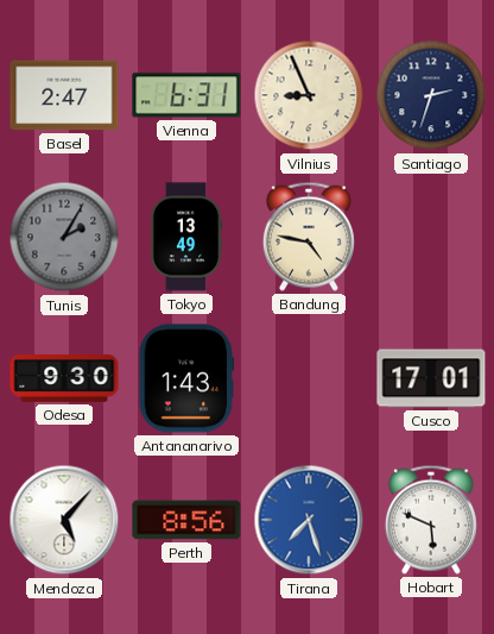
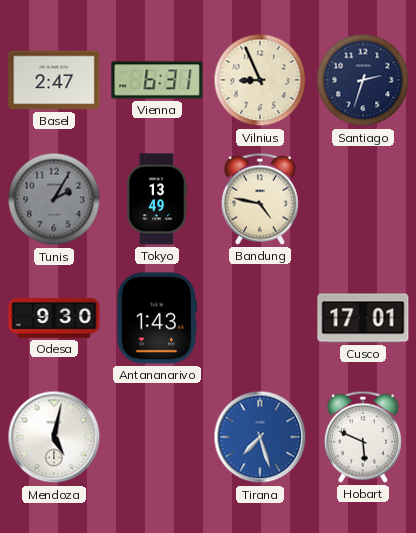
Mendoza: 5:07 -> 5:02 (54, 437)
Perth: 8:56 -> none (186, 520)
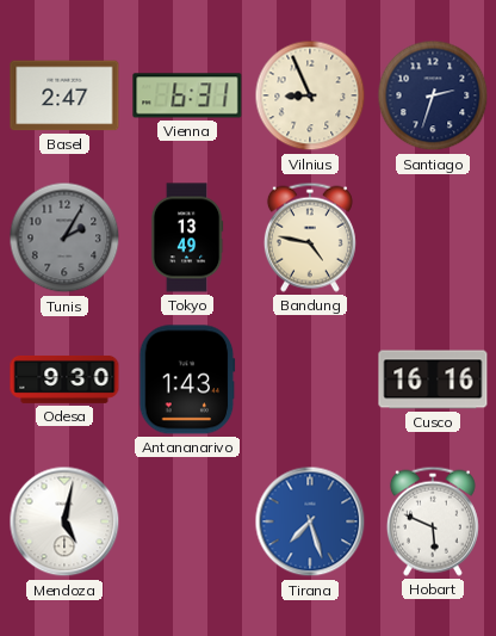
Cusco: 17:01 -> 16:16 (433, 379)
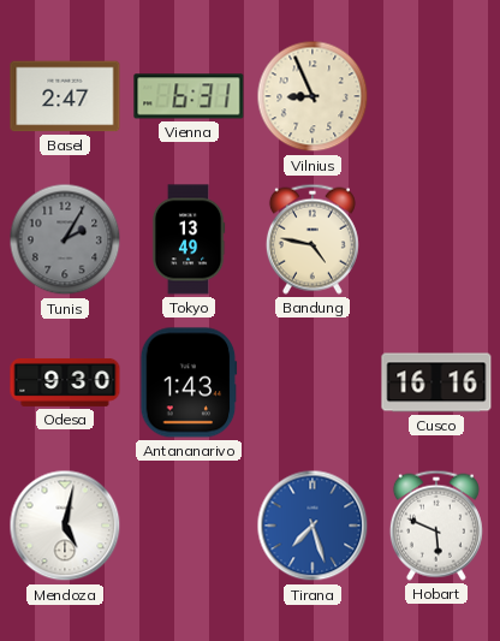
Santiago: 2:33 -> none (433, 95)
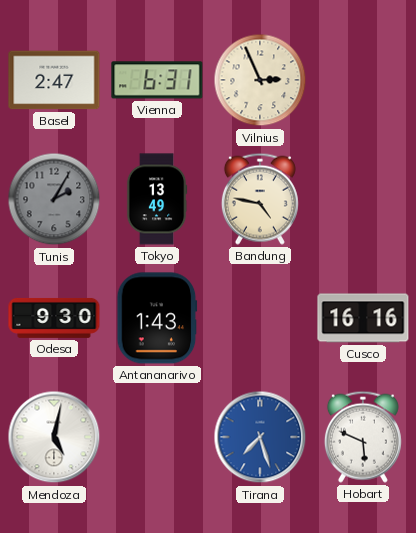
Vilnius: 8:56 -> 2:56 (260, 80)
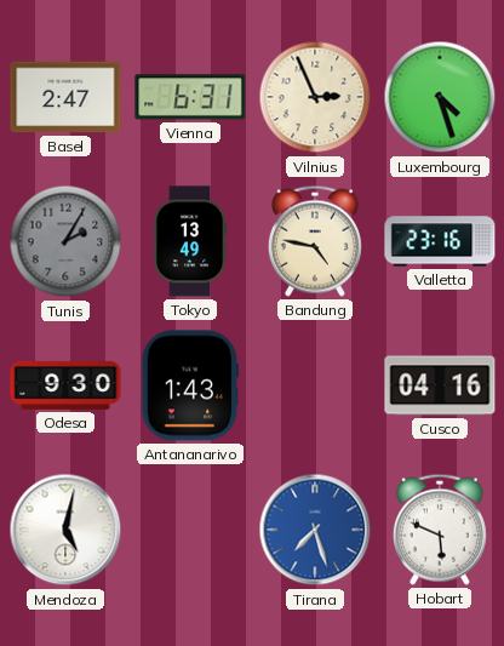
Luxembourg: none -> 4:27 (440, 97)
Valletta: none -> 23:16 (440, 241)
Cusco: 16:16 -> 04:16 (440, 385)
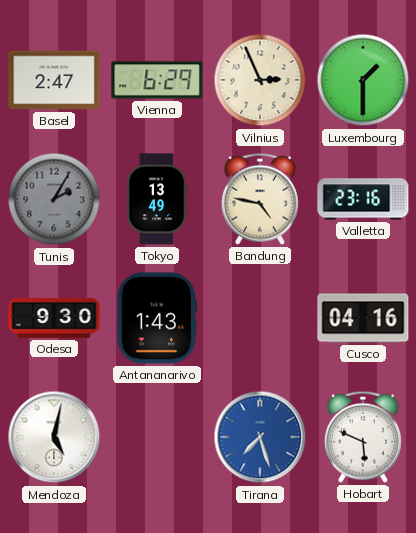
Vienna: 6:31 -> 6:29 (157, 80)
Luxembourg: 4:27 -> 1:30 (363, 80)
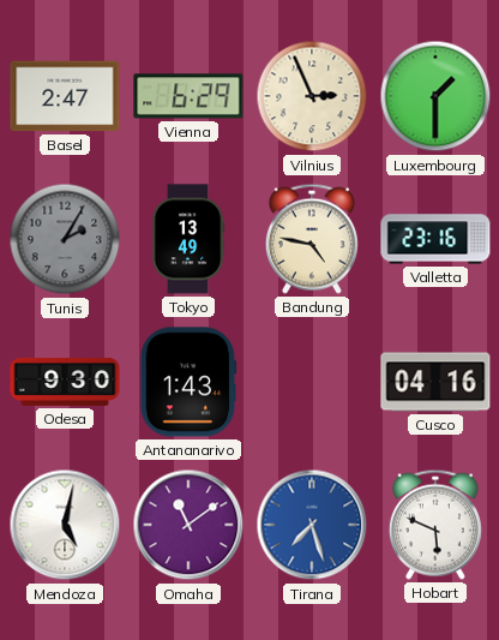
Omaha: none -> 11:09 (188, 525)
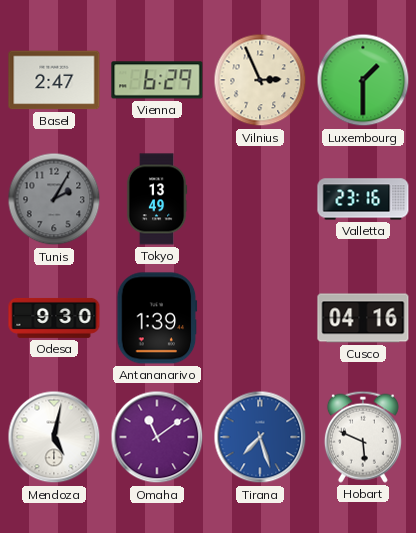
Bandung: 4:47 -> none (312, 239)
Antananarivo: 1:43 -> 1:39 (157, 318)
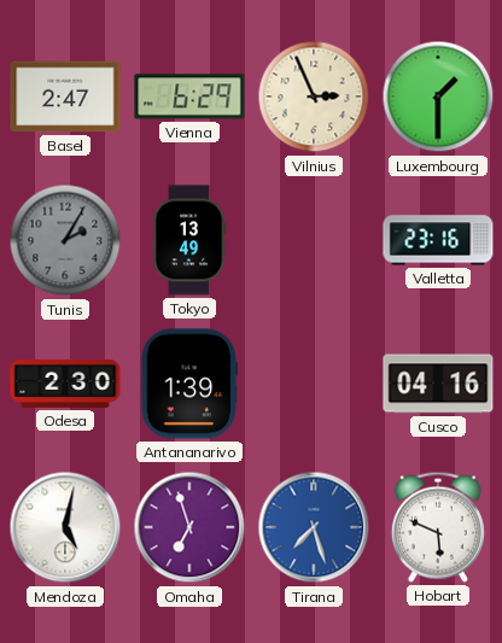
Odesa: 9:30 -> 2:30 (65, 384)
Omaha: 11:09 -> 6:57 (189, 527)
